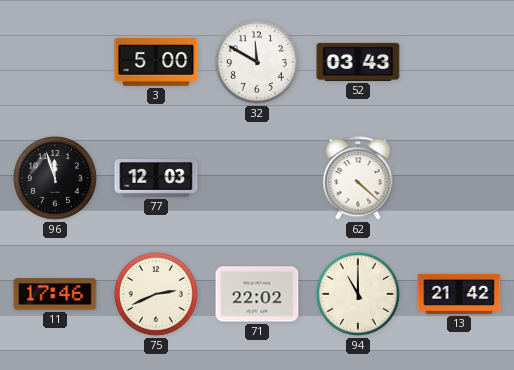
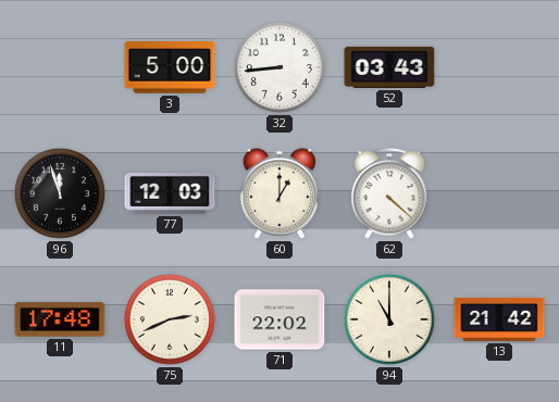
32: 11:50 -> 8:44 (279, 67)
60: none -> 1:00 (279, 193)
11: 17:46 -> 17:48 (60, 319)
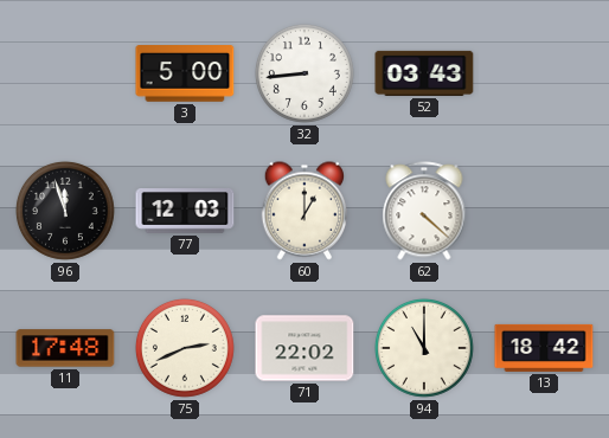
13: 21:42 -> 18:42 (544, 348)
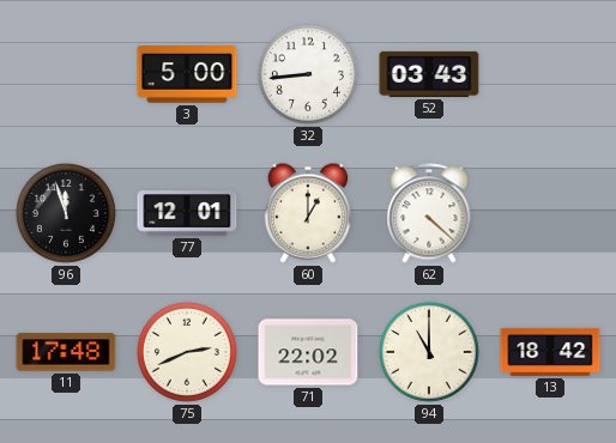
77: 12:03 -> 12:01 (187, 214)
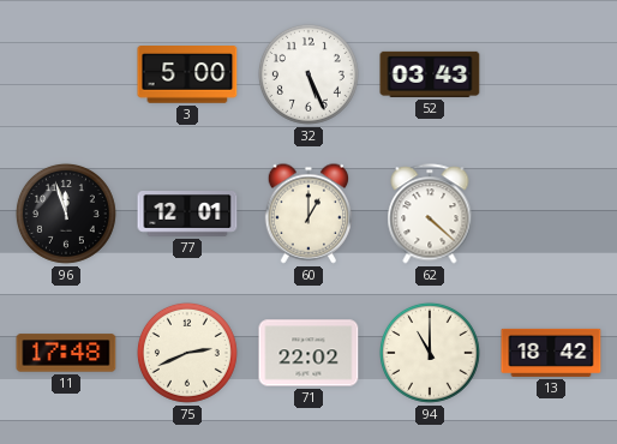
32: 8:44 -> 5:26 (308, 74)
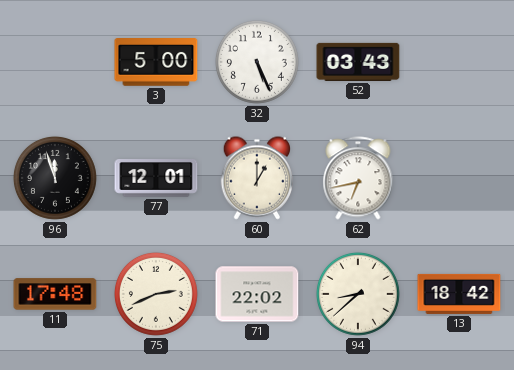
62: 4:22 -> 6:43 (358, 178)
94: 11:00 -> 8:38 (358, 294)
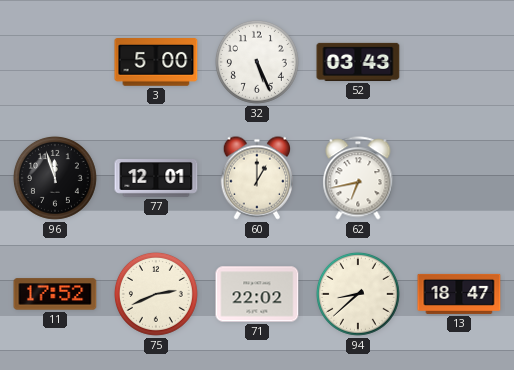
11: 17:48 -> 17:52 (55, 294)
13: 18:42 -> 18:47 (459, 294)
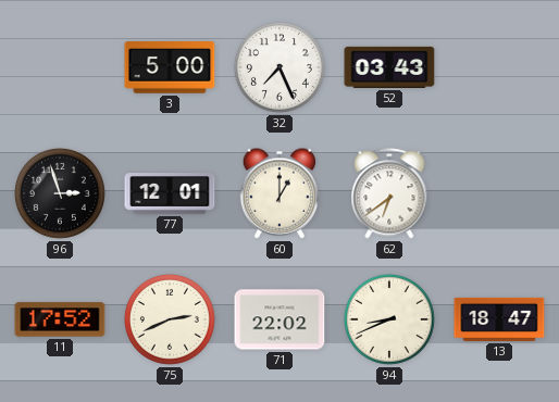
32: 5:26 -> 7:26 (279, 67)
96: 11:57 -> 2:57 (60, 193)
62: 6:43 -> 6:39 (389, 193)
94: 8:38 -> 8:41 (389, 319)
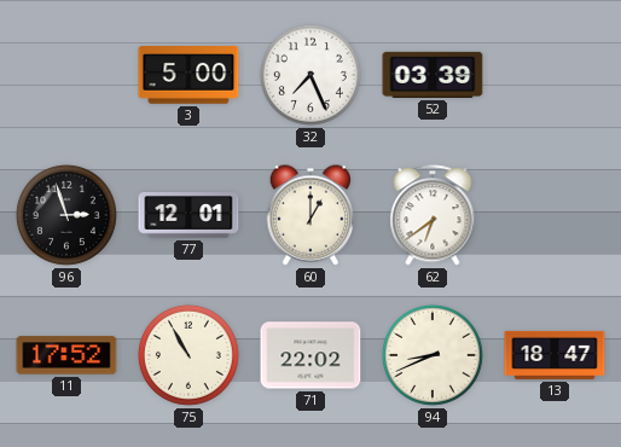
52: 03:43 -> 03:39 (433, 75)
75: 2:41 -> 10:55 (188, 355)
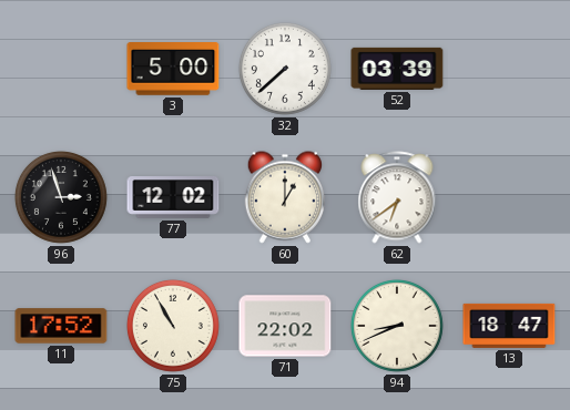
32: 7:26 -> 7:38 (285, 69)
77: 12:01 -> 12:02 (173, 198)
